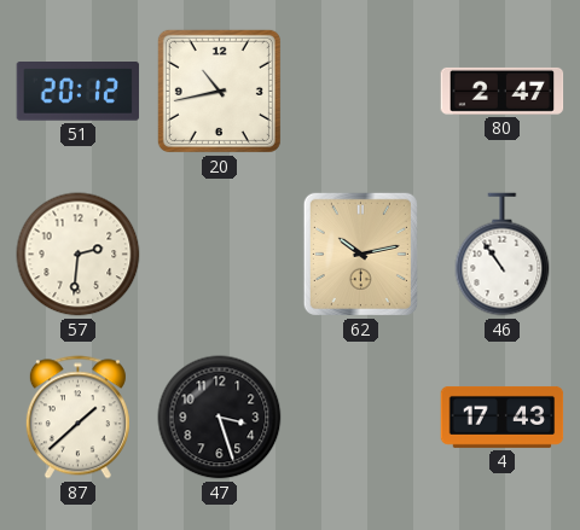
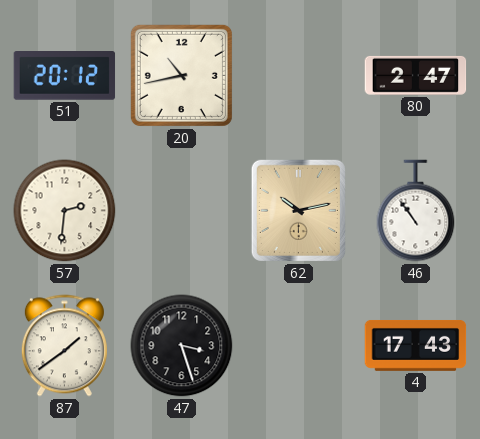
87: 1:38 -> 1:39 (64, 346)
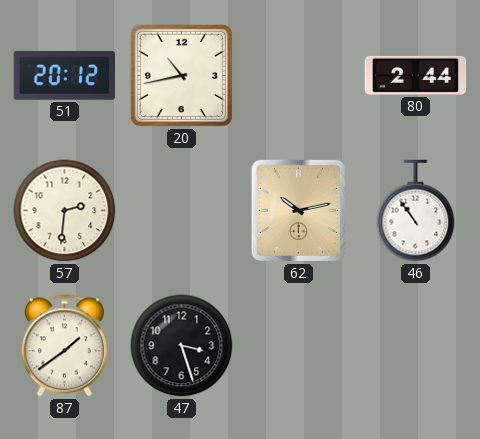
80: 2:47 -> 2:44 (416, 75)
4: 17:43 -> none (416, 345)
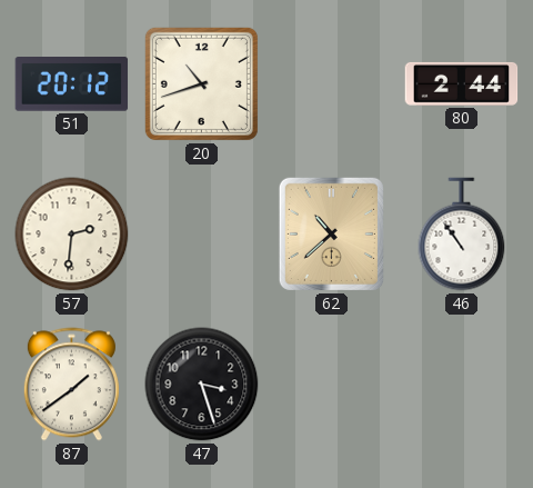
20: 10:43 -> 10:42 (201, 83)
62: 10:13 -> 10:38 (331, 233)
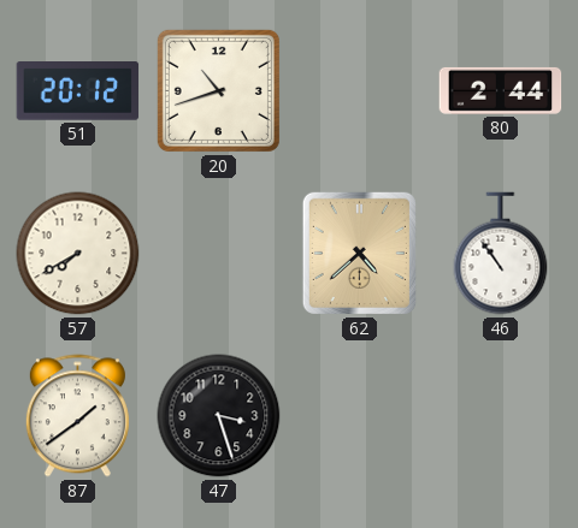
57: 2:31 -> 7:40 (78, 254)
62: 10:38 -> 4:38 (359, 253)
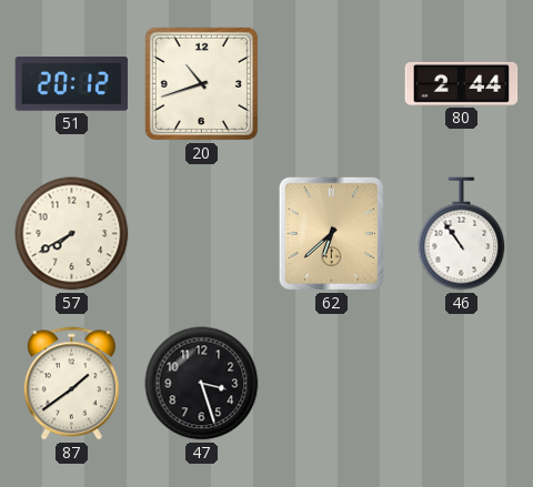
62: 4:38 -> 6:38 (331, 233)
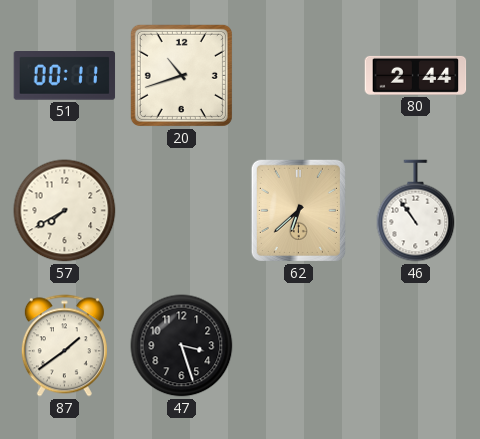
51: 20:12 -> 00:11 (65, 76)
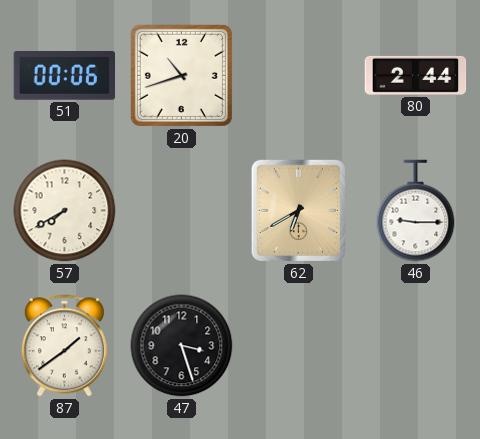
51: 00:11 -> 00:06 (65, 76)
62: 6:38 -> 6:40 (298, 210)
46: 10:54 -> 9:15 (416, 211)
